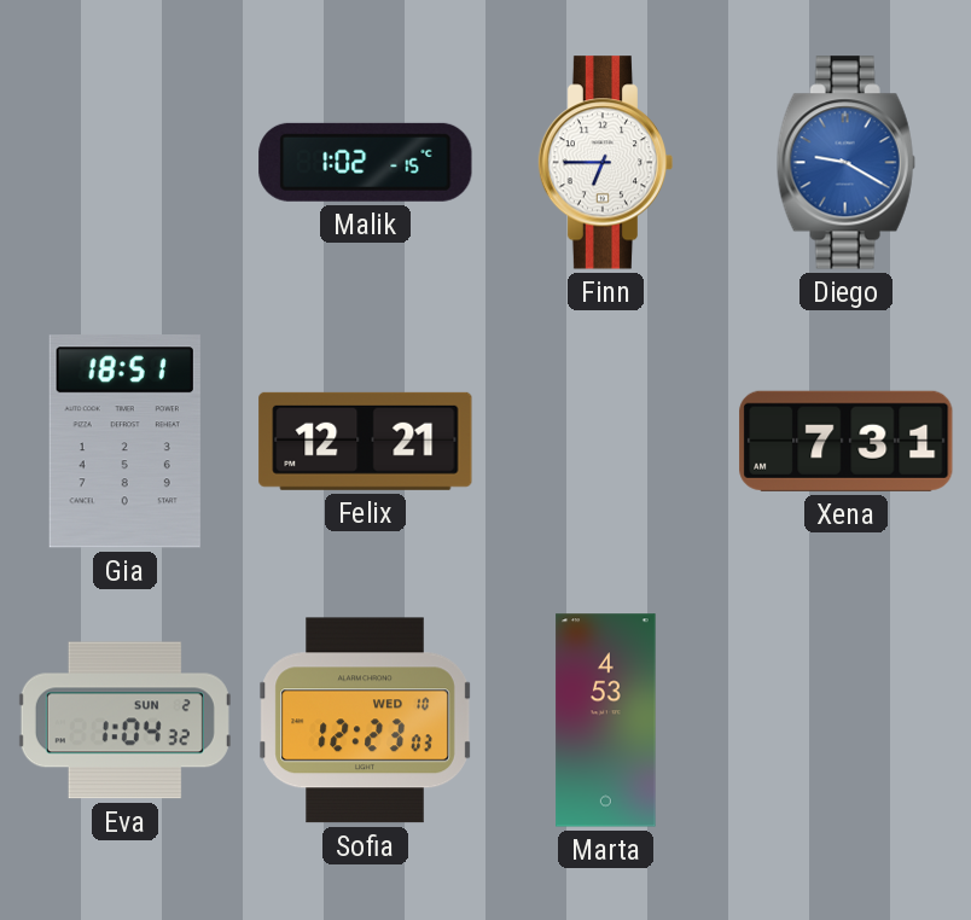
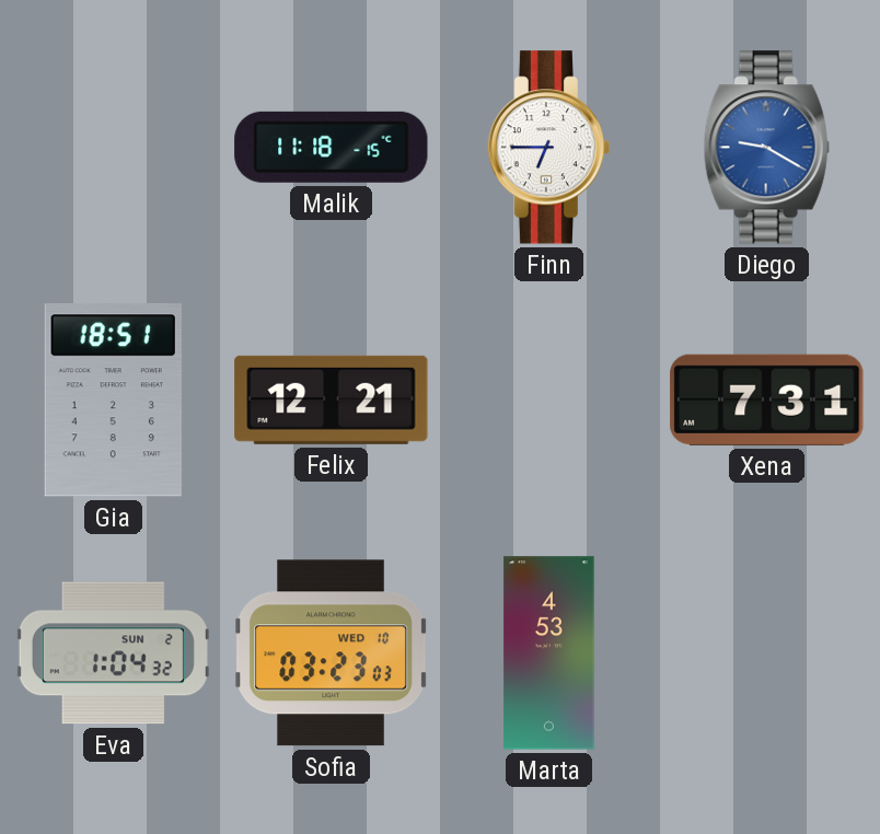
Malik: 1:02 -> 11:18 (332, 147)
Sofia: 12:23 -> 03:23 (331, 653)
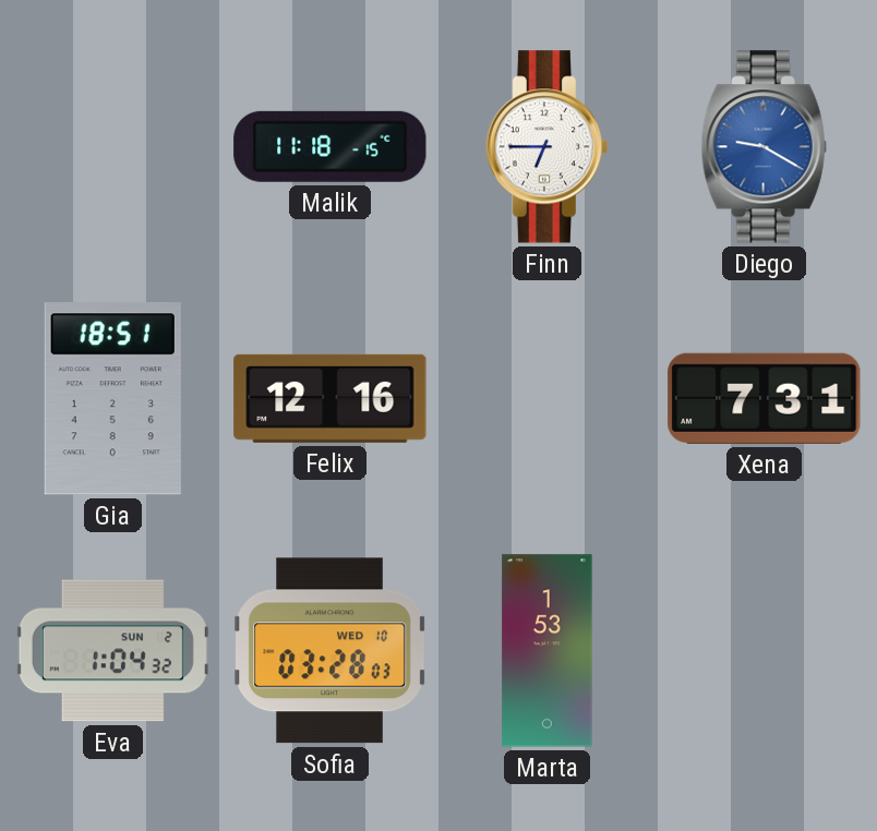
Felix: 12:21 -> 12:16 (331, 398)
Sofia: 03:23 -> 03:28 (329, 651)
Marta: 4:53 -> 1:53 (548, 651)
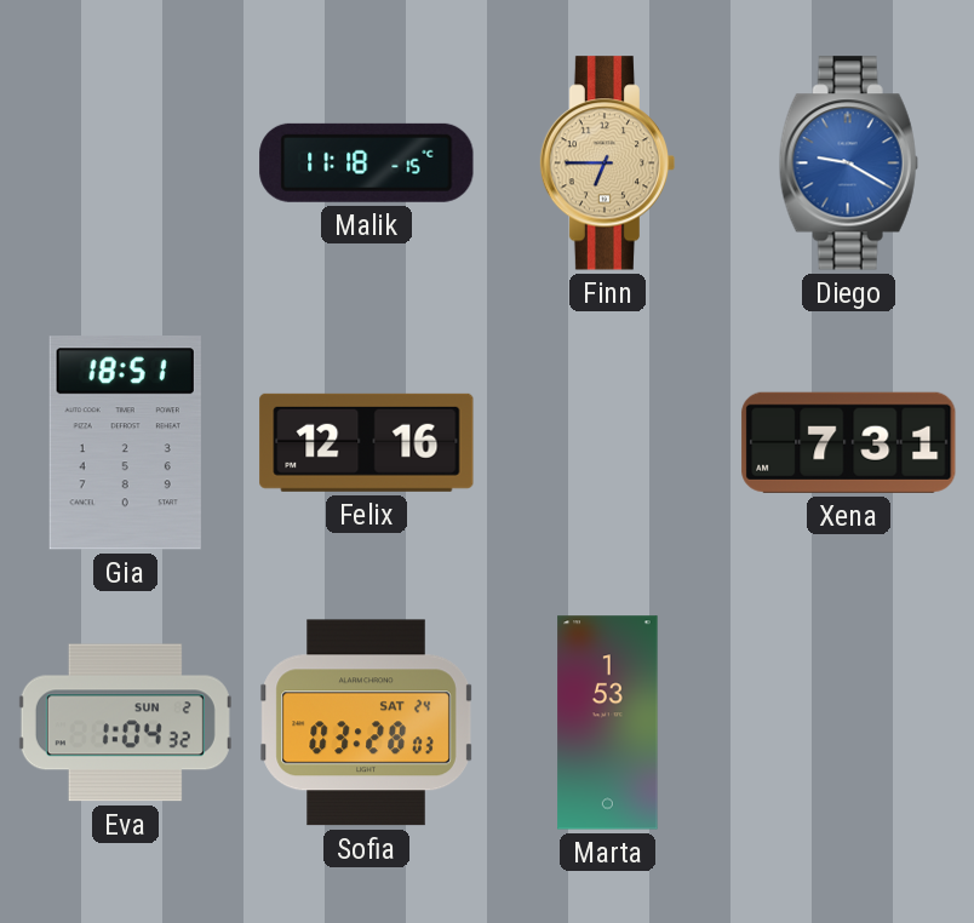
Finn dial: white -> champagne (608, 164)
Sofia date: WED 10 -> SAT 24 (366, 723)
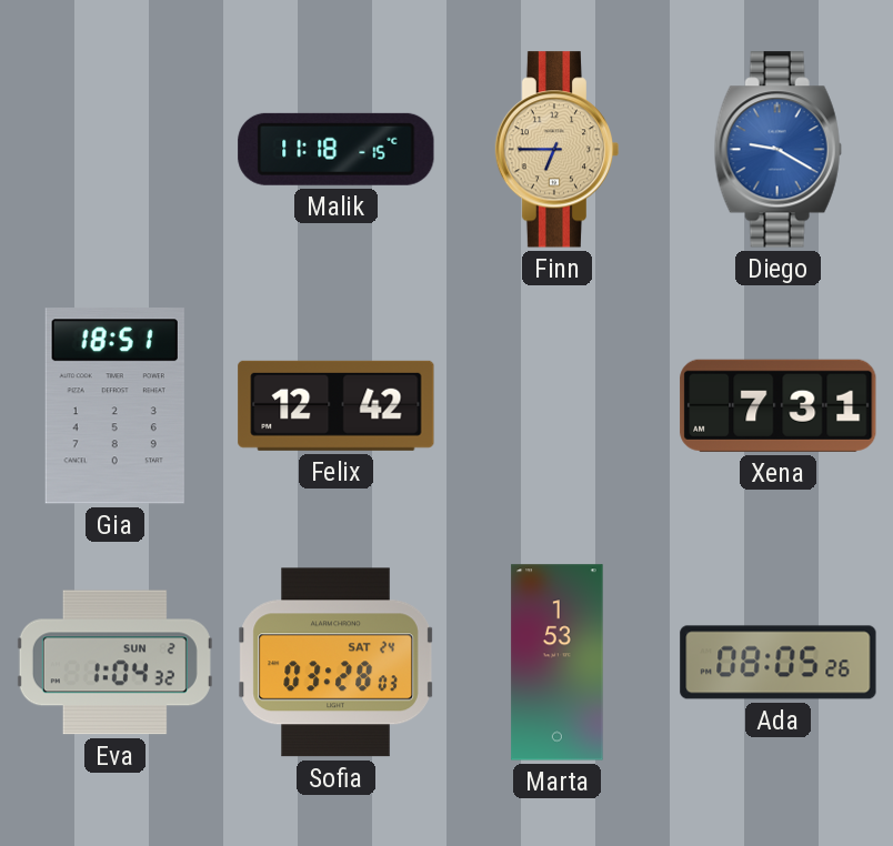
Felix: 12:16 -> 12:42 (337, 405)
Ada: none -> 08:05 (779, 663)
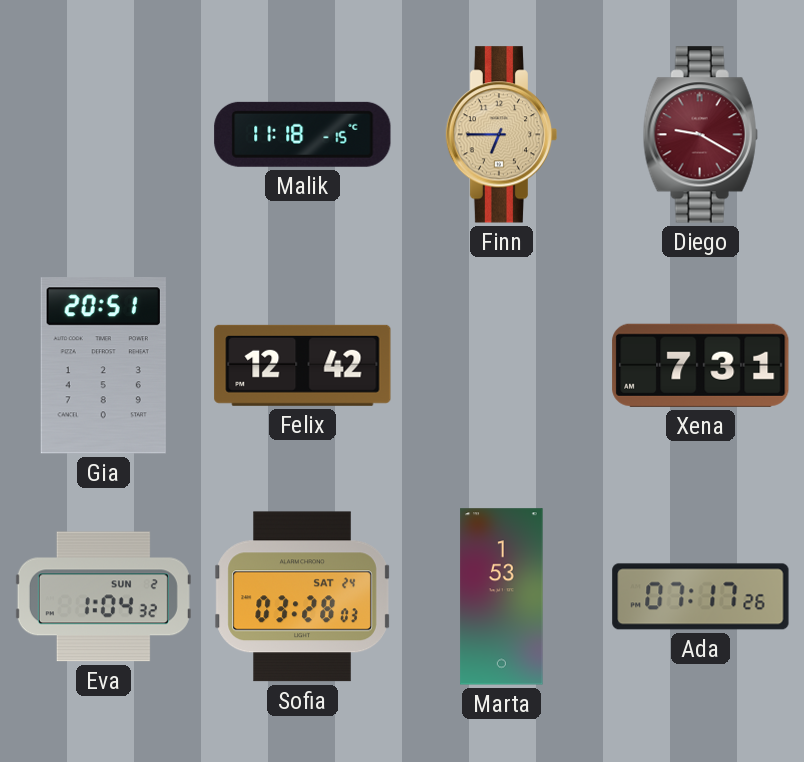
Diego dial: blue -> burgundy (700, 135)
Gia: 18:51 -> 20:51 (103, 366)
Ada: 08:05 -> 07:17 (701, 597)
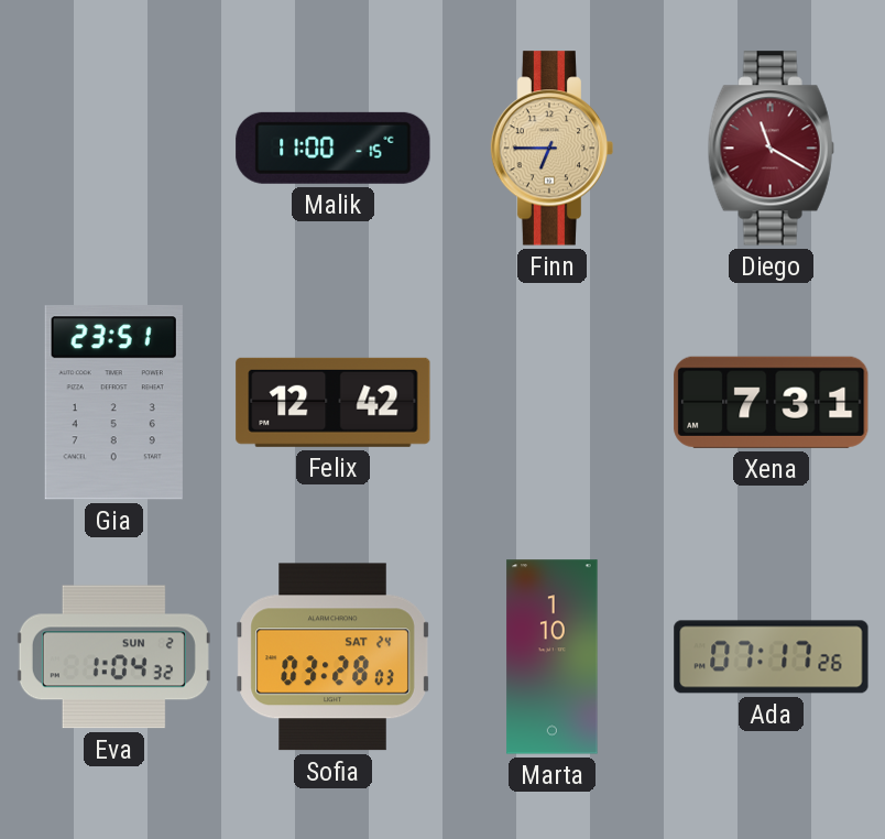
Malik: 11:18 -> 11:00 (334, 148)
Diego: 9:20 -> 11:20 (771, 149)
Gia: 20:51 -> 23:51 (113, 403)
Marta: 1:53 -> 1:10 (553, 657)
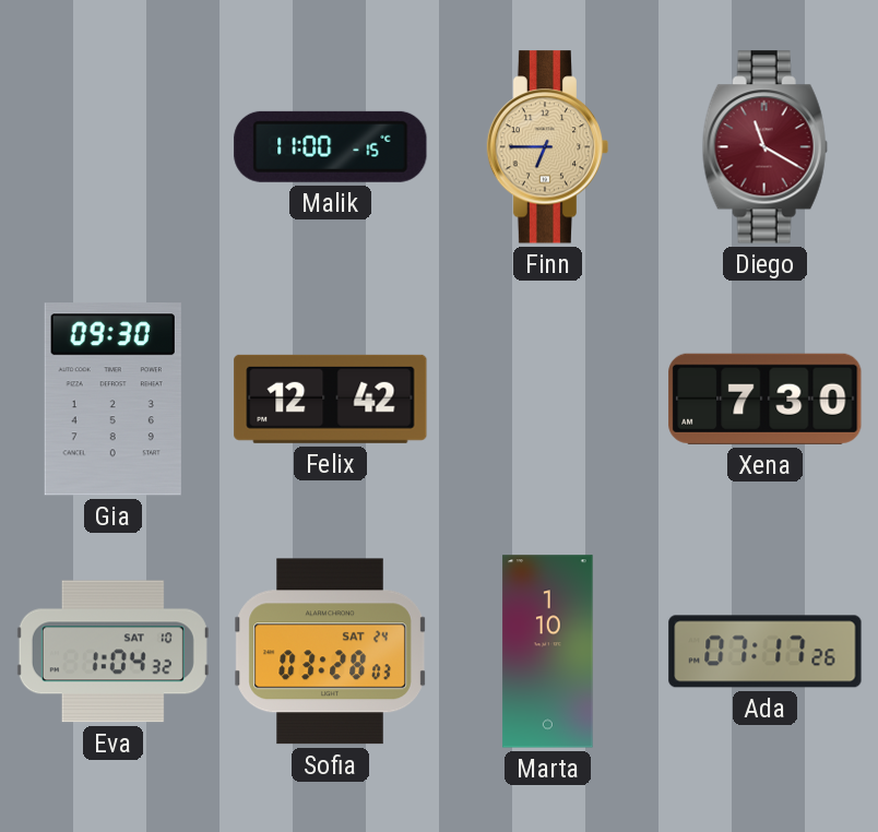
Gia: 23:51 -> 09:30 (112, 400)
Xena: 7:31 -> 7:30 (766, 399)
Eva date: SUN 2 -> SAT 10 (112, 652)
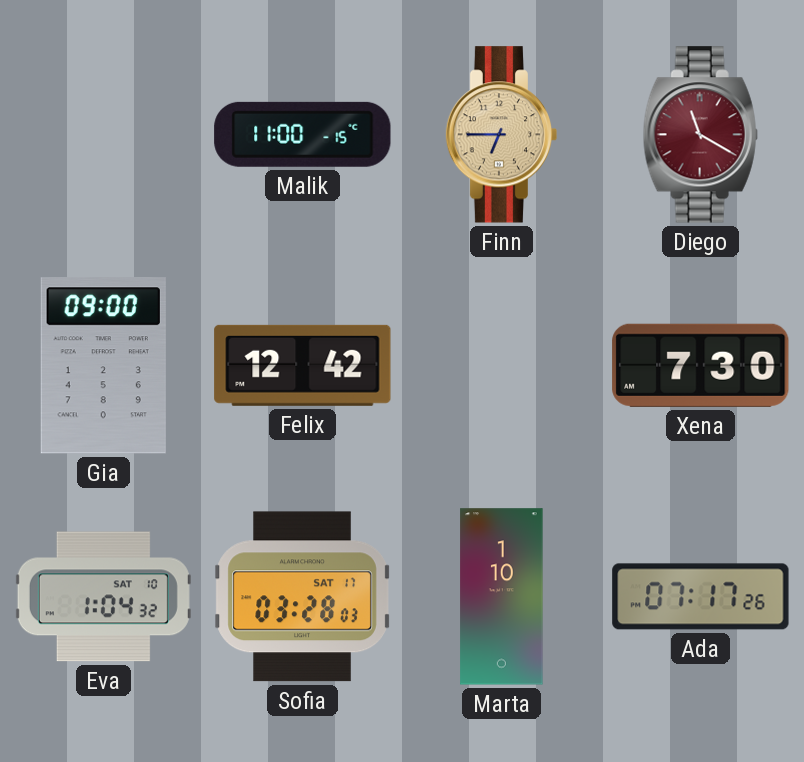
Gia: 09:30 -> 09:00 (103, 366)
Sofia date: SAT 24 -> SAT 17 (302, 597)
